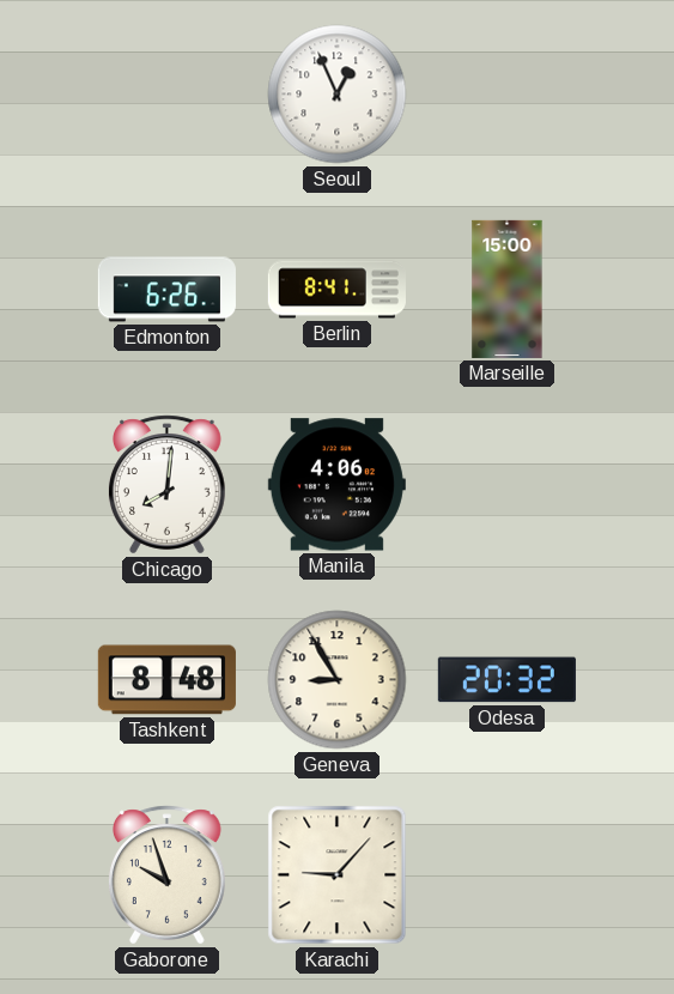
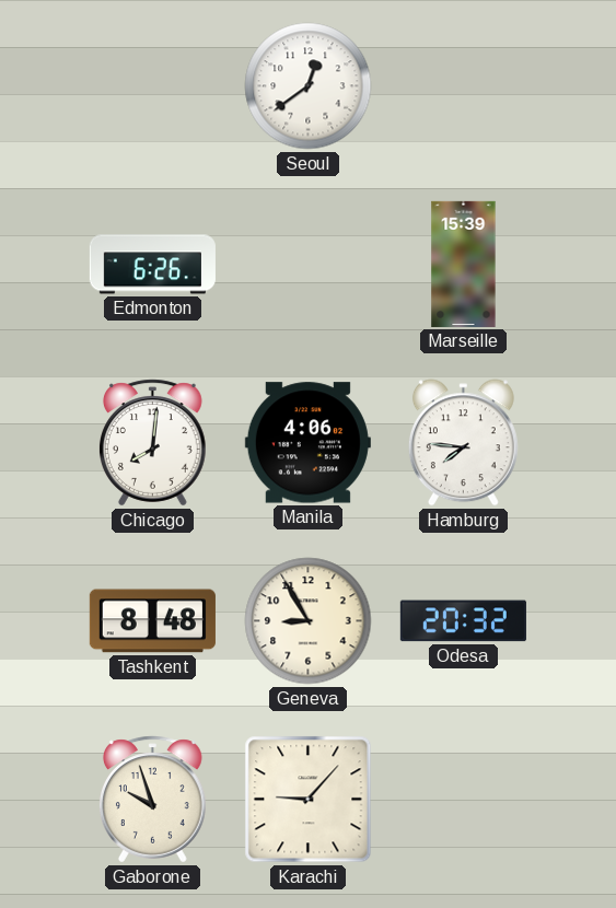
Seoul: 12:56 -> 12:39 (309, 86)
Berlin: 8:41 -> none (336, 290)
Marseille: 15:00 -> 15:39 (464, 264)
Hamburg: none -> 7:46 (463, 443)
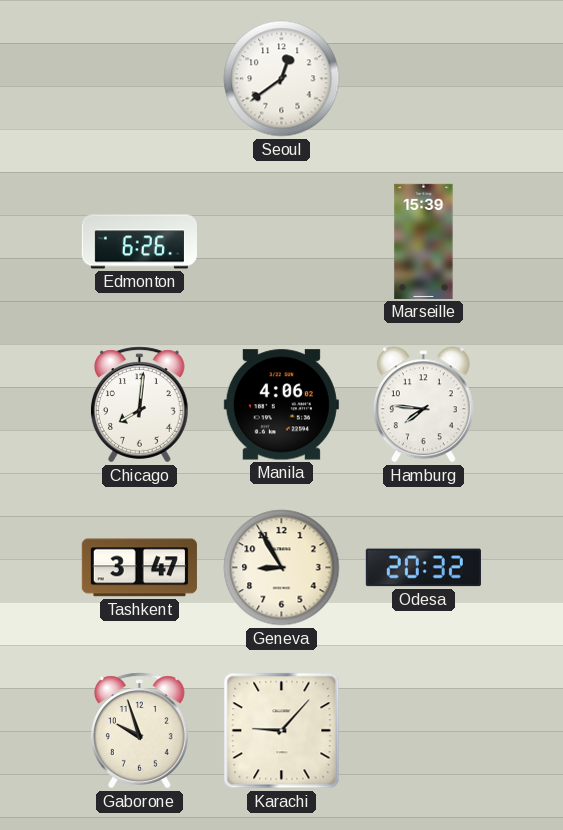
Tashkent: 8:48 -> 3:47 (139, 568)
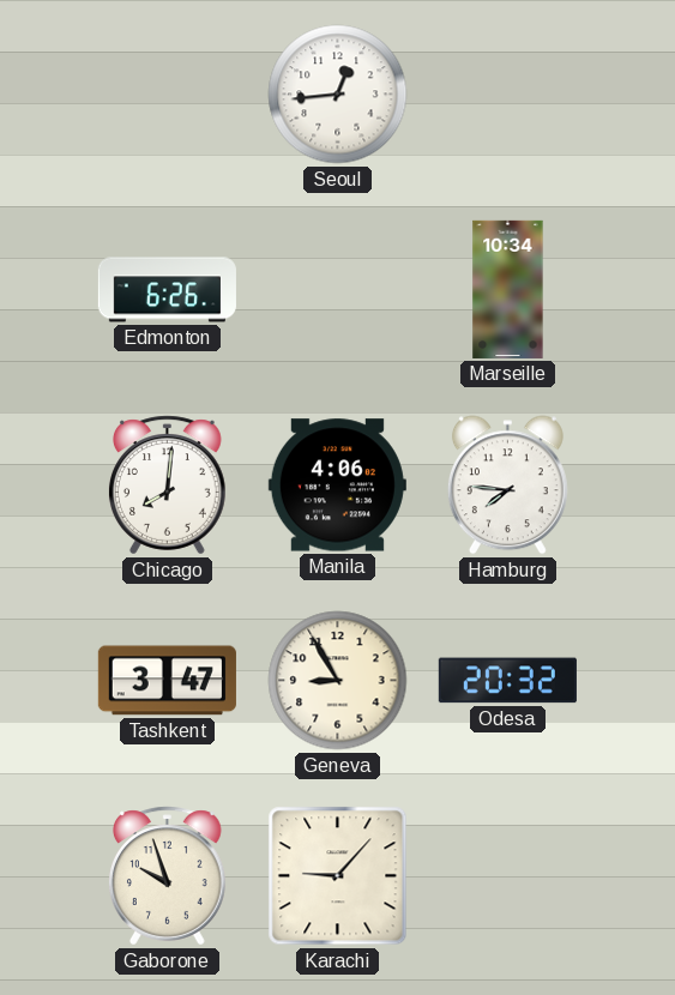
Seoul: 12:39 -> 12:44 (338, 95)
Marseille: 15:39 -> 10:34 (508, 289)
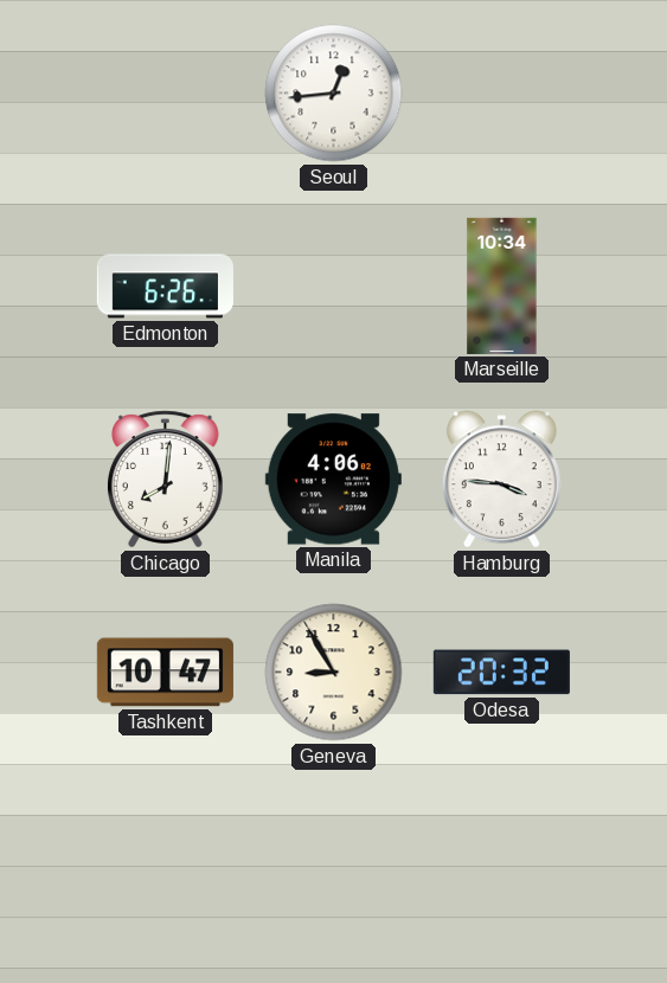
Hamburg: 7:46 -> 3:46 (501, 480)
Tashkent: 3:47 -> 10:47 (165, 673)
Gaborone: 9:57 -> none (168, 876)
Karachi: 9:07 -> none (338, 876)
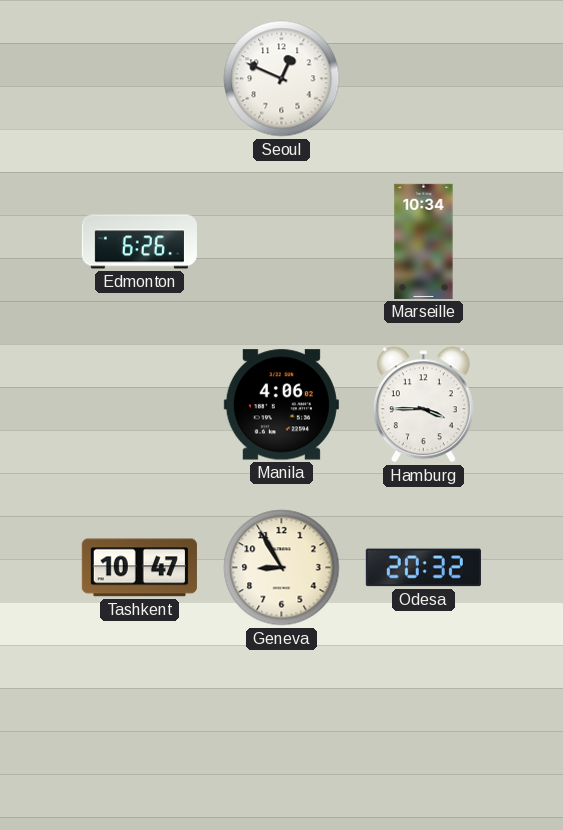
Seoul: 12:44 -> 12:49 (282, 79)
Chicago: 8:01 -> none (166, 480)
Hamburg: 3:46 -> 3:45 (423, 405)
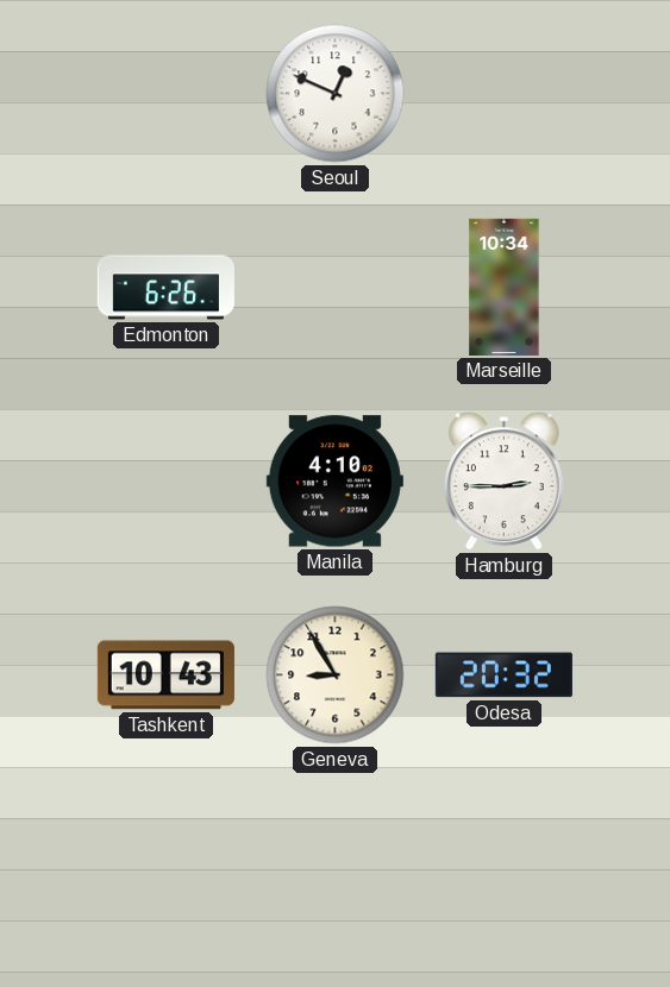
Manila: 4:06 -> 4:10 (334, 482)
Hamburg: 3:45 -> 2:45 (503, 482)
Tashkent: 10:47 -> 10:43 (165, 675)
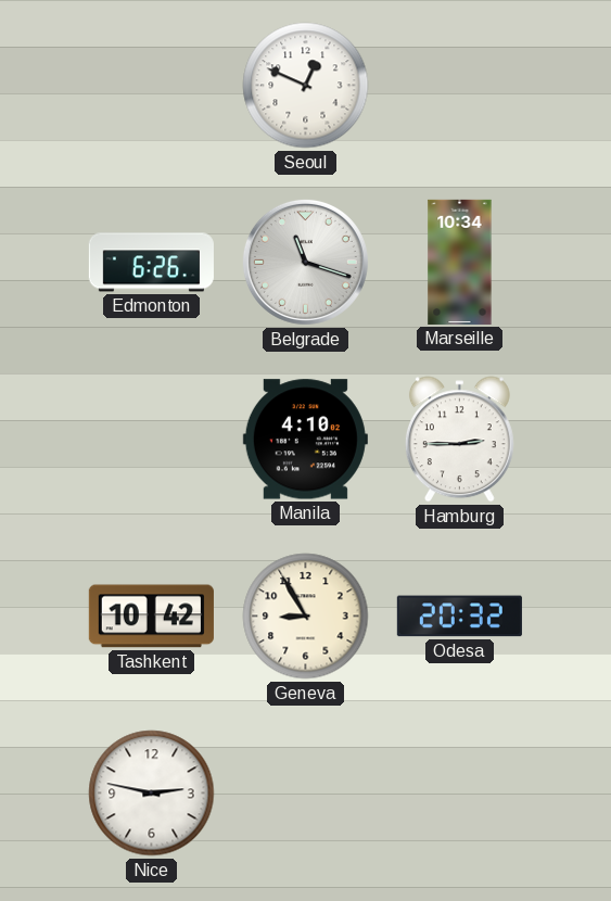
Belgrade: none -> 11:18 (305, 262)
Tashkent: 10:43 -> 10:42 (151, 617)
Nice: none -> 2:47 (152, 794)
